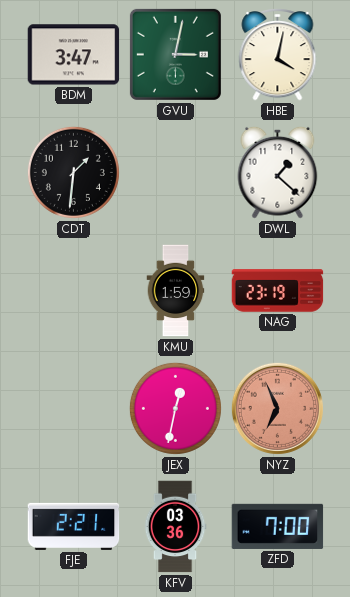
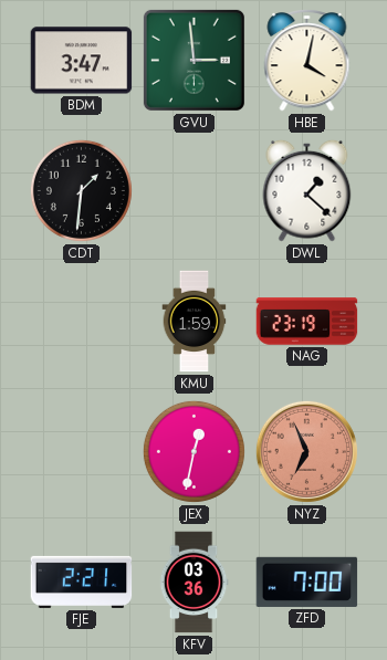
GVU: 3:02 -> 2:59 (193, 60)
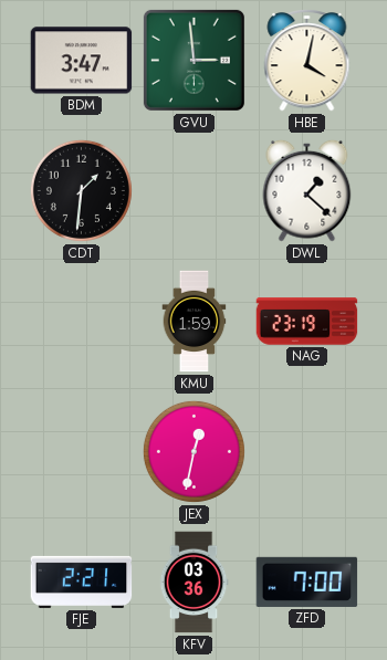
NYZ: 6:56 -> none (306, 451)
